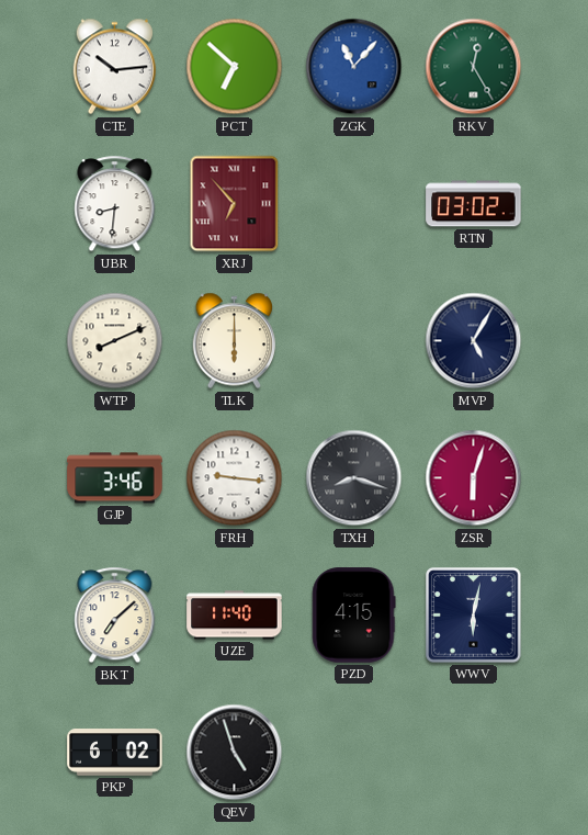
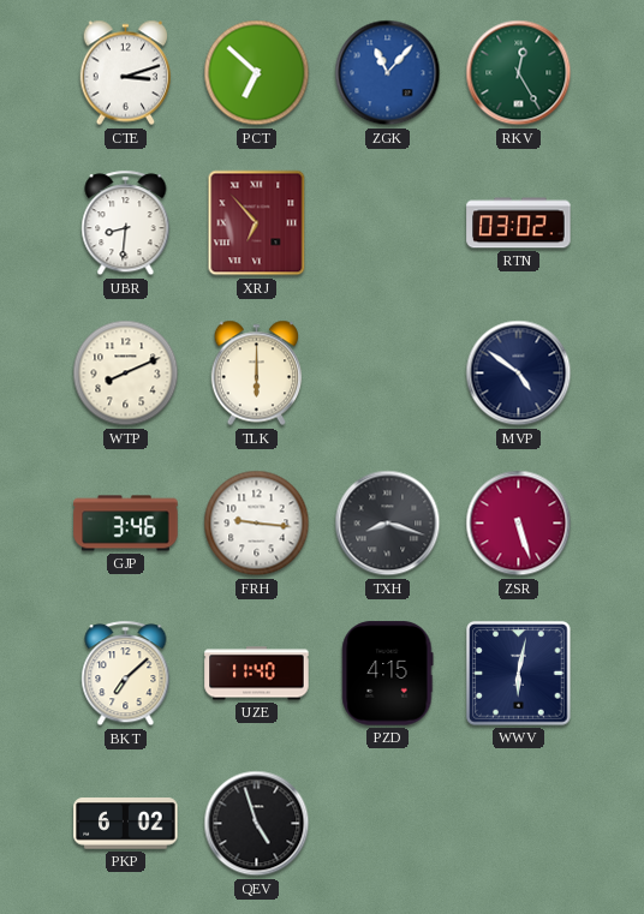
CTE: 10:14 -> 3:12 (126, 73)
MVP: 5:05 -> 4:51 (519, 374)
ZSR: 6:03 -> 5:27 (519, 524)
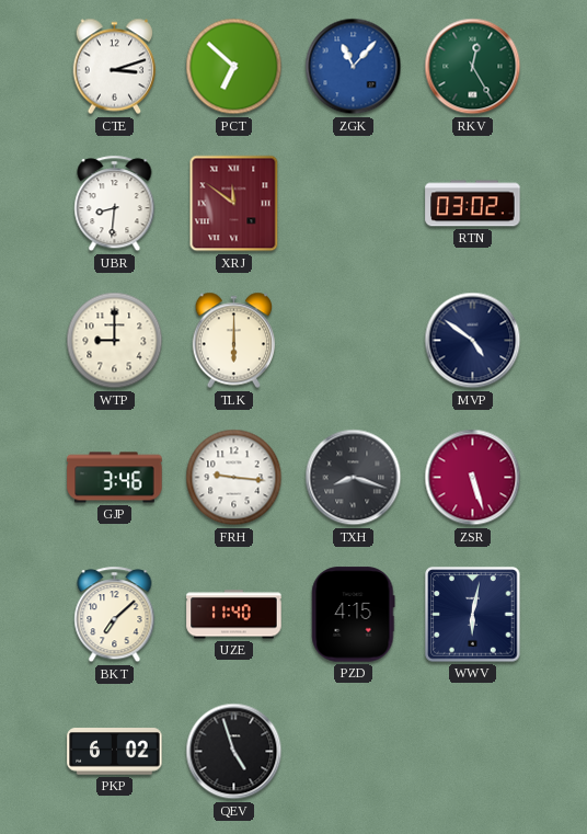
XRJ: 6:53 -> 11:51 (234, 204)
WTP: 8:11 -> 9:00 (115, 341)
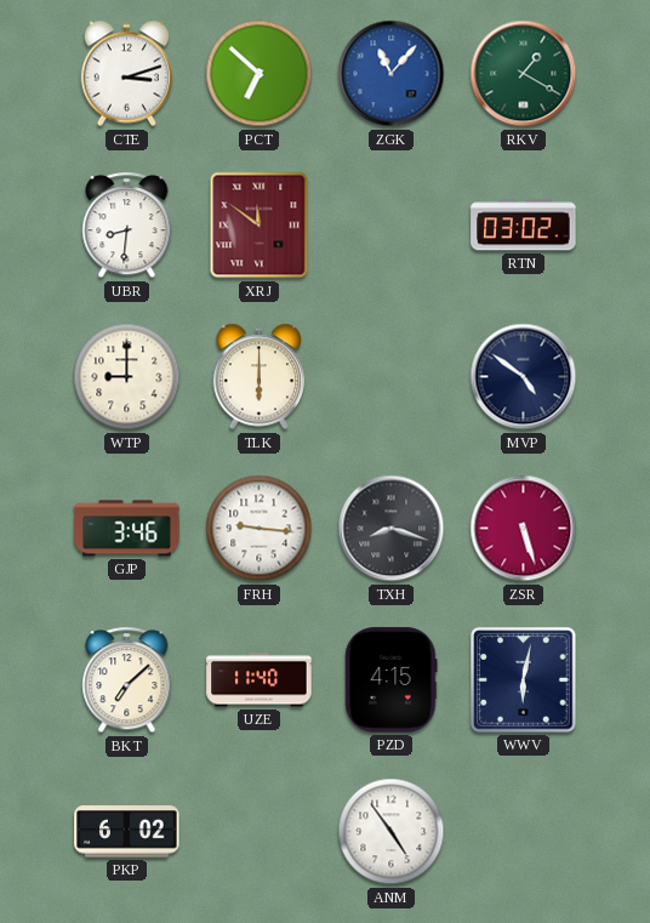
RKV: 12:25 -> 1:20 (524, 74)
QEV: 4:57 -> none (234, 752)
ANM: none -> 4:54 (392, 832)
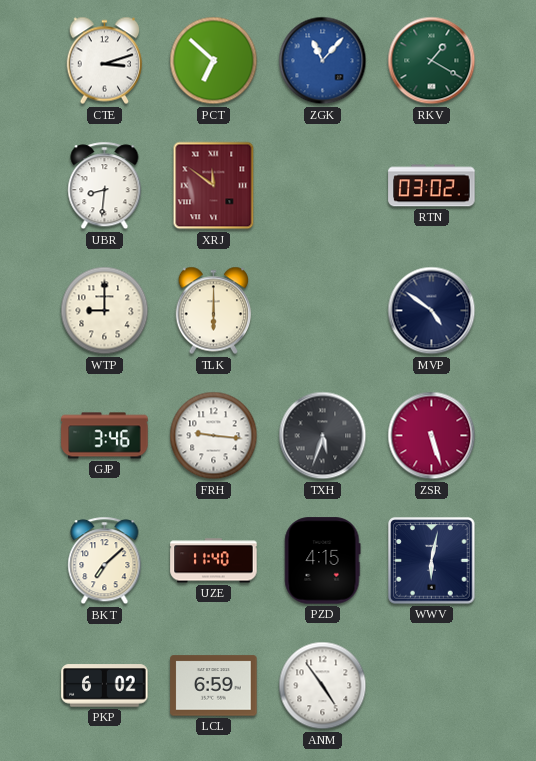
TXH: 8:18 -> 5:33 (323, 436)
LCL: none -> 6:59 (214, 686)
